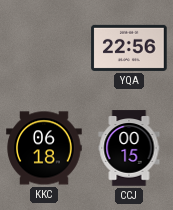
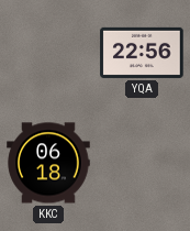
CCJ: 00:15 -> none (129, 148)
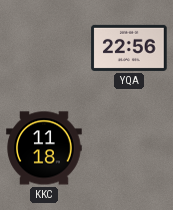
KKC: 06:18 -> 11:18 (44, 148)
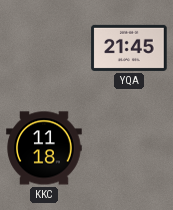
YQA: 22:56 -> 21:45 (129, 48)
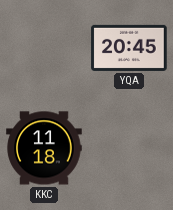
YQA: 21:45 -> 20:45 (129, 48)
